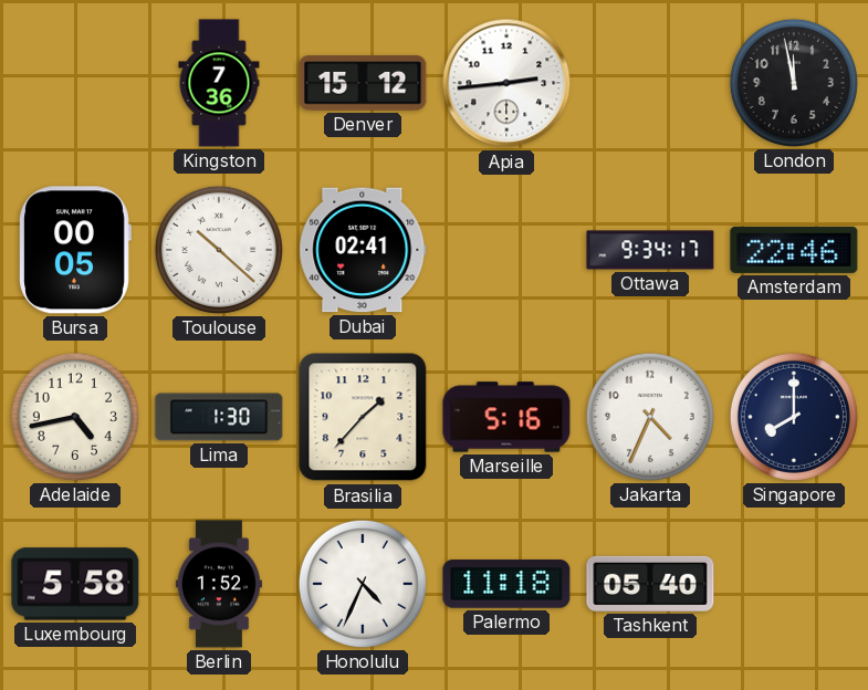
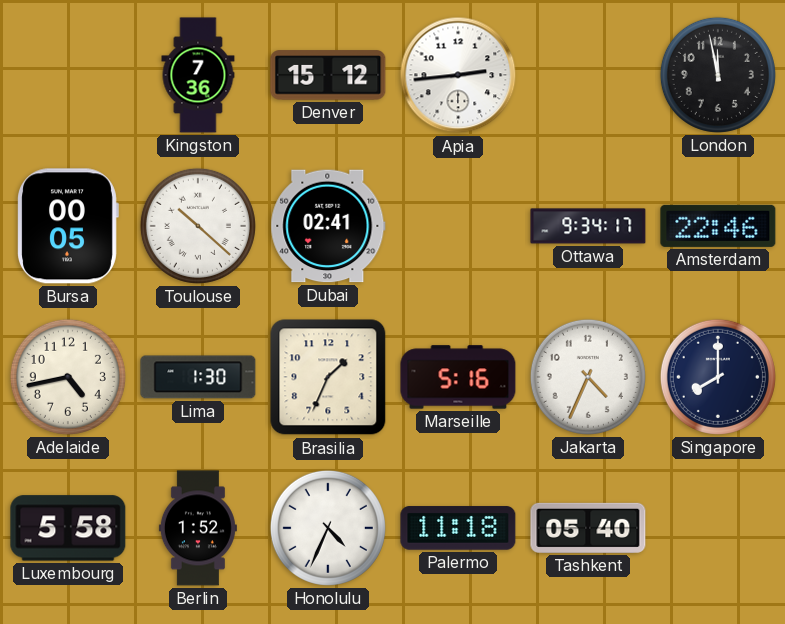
Brasilia: 1:37 -> 1:34 (328, 377)
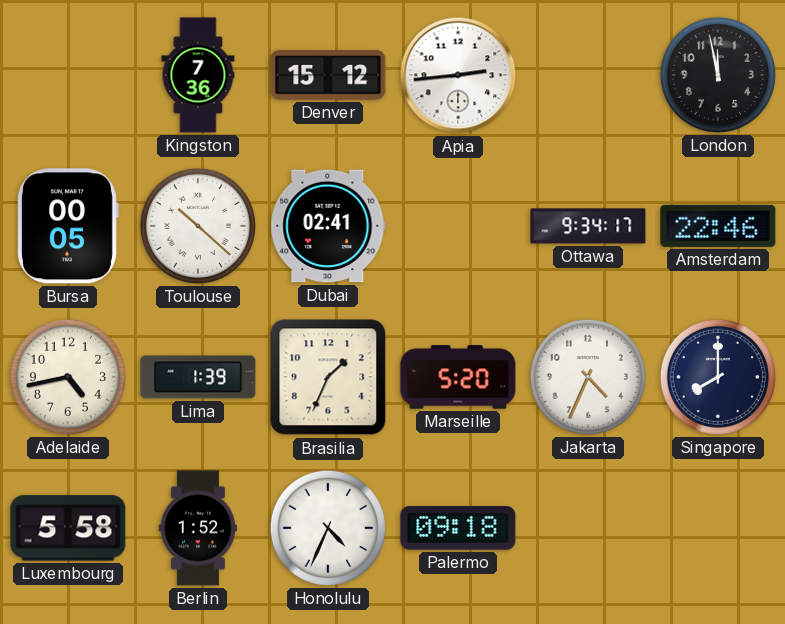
Lima: 1:30 -> 1:39 (198, 377)
Marseille: 5:16 -> 5:20 (458, 377)
Palermo: 11:18 -> 09:18 (458, 528)
Tashkent: 05:40 -> none (588, 528)
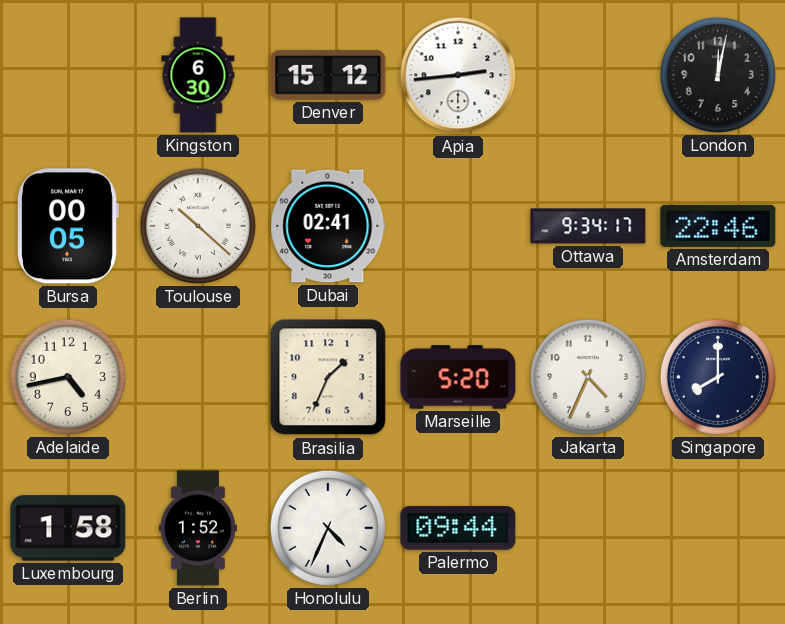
Kingston: 7:36 -> 6:30 (198, 75)
London: 11:58 -> 12:02 (718, 75)
Lima: 1:39 -> none (198, 377)
Luxembourg: 5:58 -> 1:58 (68, 528)
Palermo: 09:18 -> 09:44 (458, 528)
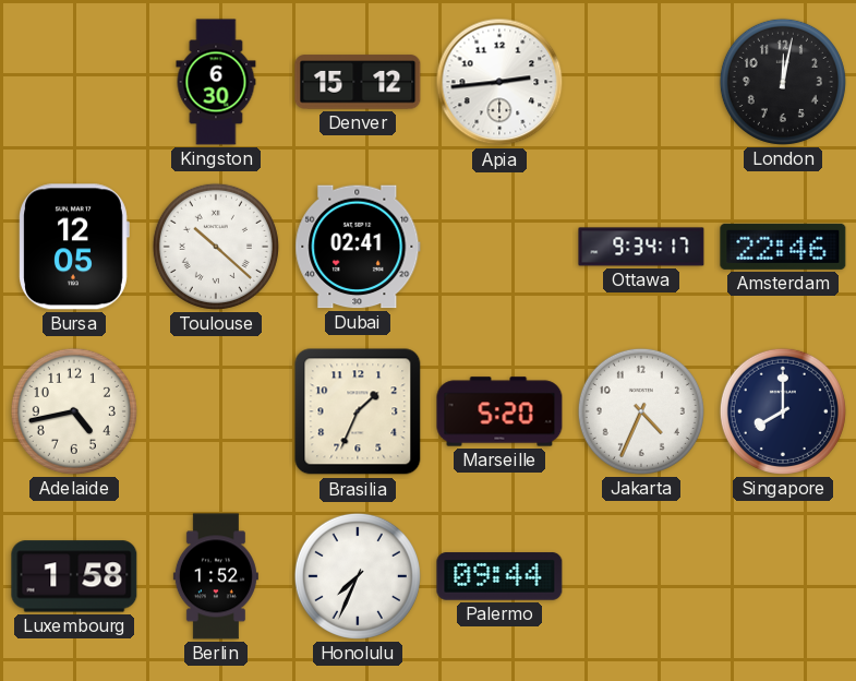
Bursa: 00:05 -> 12:05 (74, 247)
Honolulu: 4:34 -> 7:34 (358, 576)
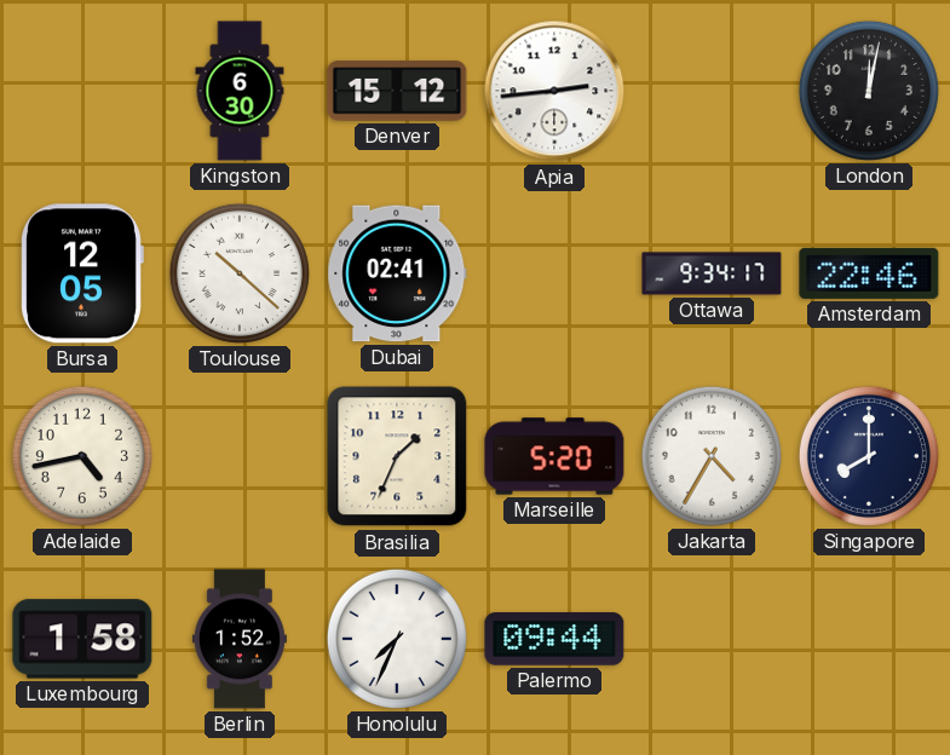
Jakarta: 4:34 -> 4:35 (712, 456)
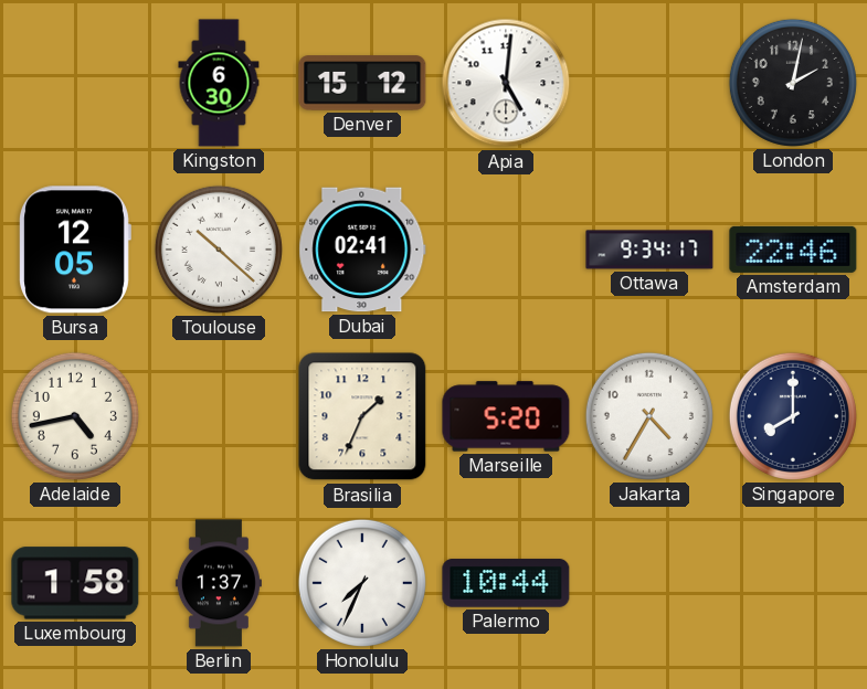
Apia: 2:44 -> 5:01 (506, 83)
London: 12:02 -> 2:02 (793, 83)
Berlin: 1:52 -> 1:37 (219, 583)
Palermo: 09:44 -> 10:44 (506, 583)
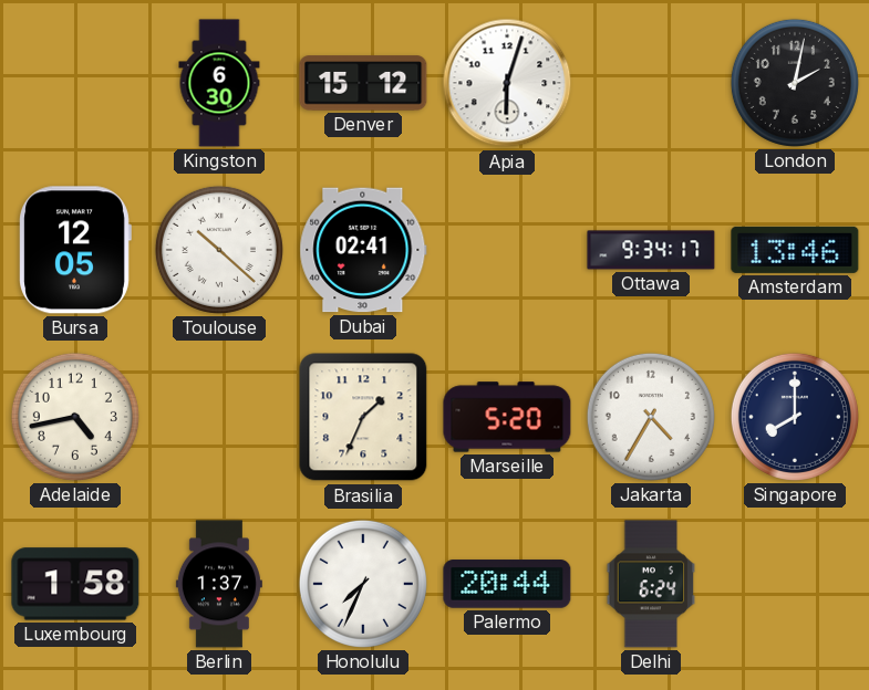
Apia: 5:01 -> 6:03 (507, 83)
Amsterdam: 22:46 -> 13:46 (795, 250)
Palermo: 10:44 -> 20:44 (507, 584)
Delhi: none -> 6:24 (651, 584)
